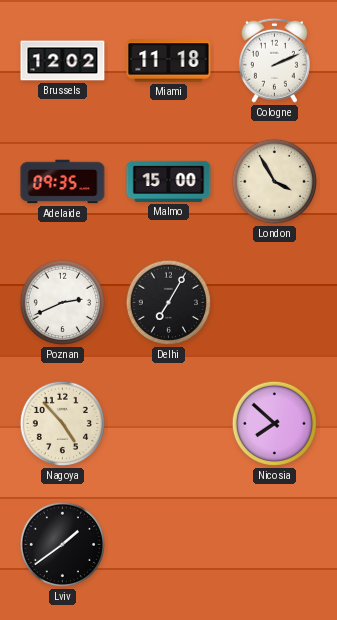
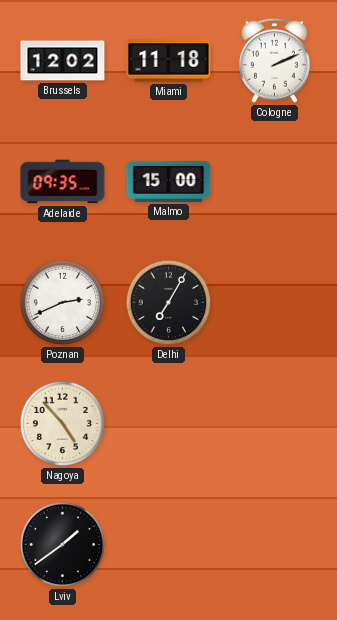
London: 3:55 -> none (274, 181)
Nicosia: 7:52 -> none (274, 423)
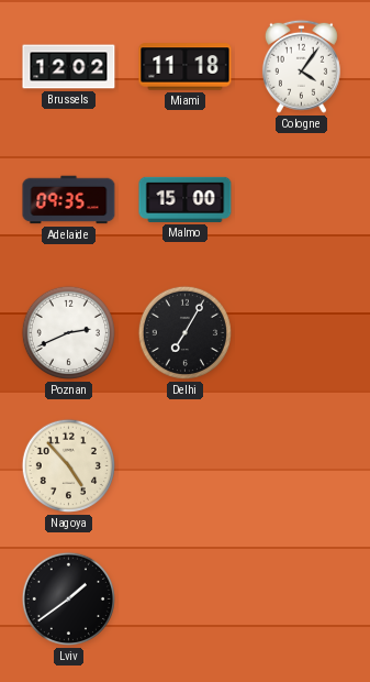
Cologne: 2:11 -> 4:06 (301, 66)
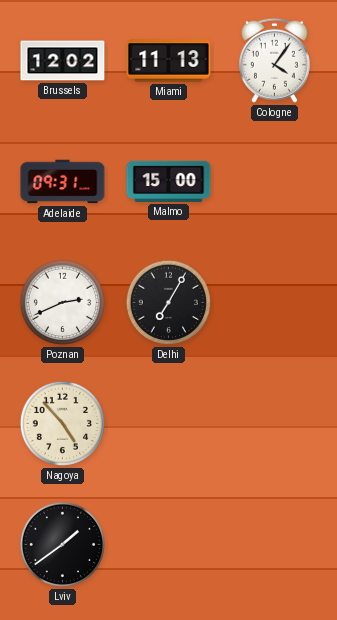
Miami: 11:18 -> 11:13 (169, 61)
Adelaide: 09:35 -> 09:31 (63, 182)
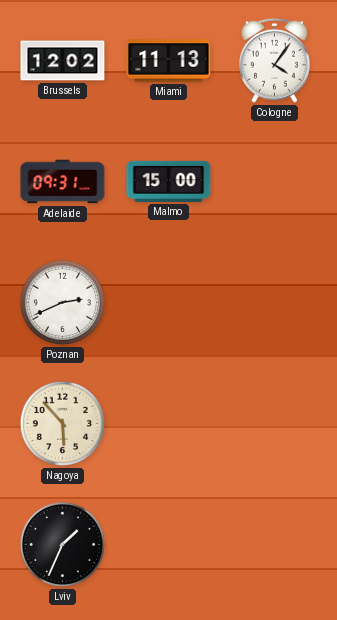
Delhi: 7:05 -> none (168, 302)
Nagoya: 4:53 -> 5:53 (62, 423)
Lviv: 1:39 -> 1:34 (62, 544)
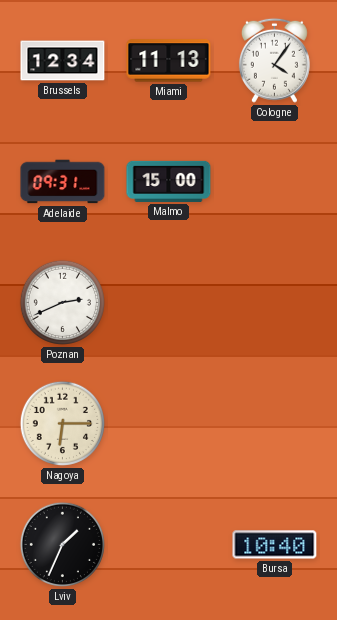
Brussels: 12:02 -> 12:34 (63, 61)
Nagoya: 5:53 -> 6:15 (62, 423)
Bursa: none -> 10:40 (275, 545)
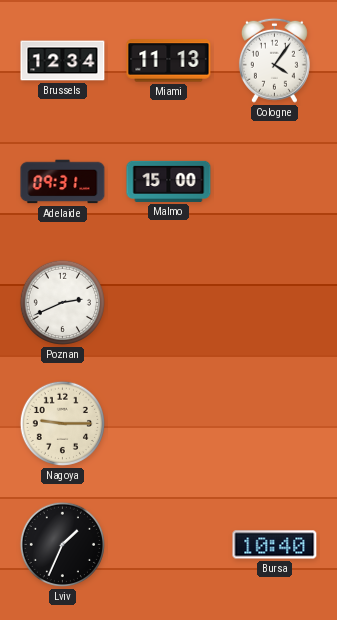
Nagoya: 6:15 -> 9:15 (62, 423)
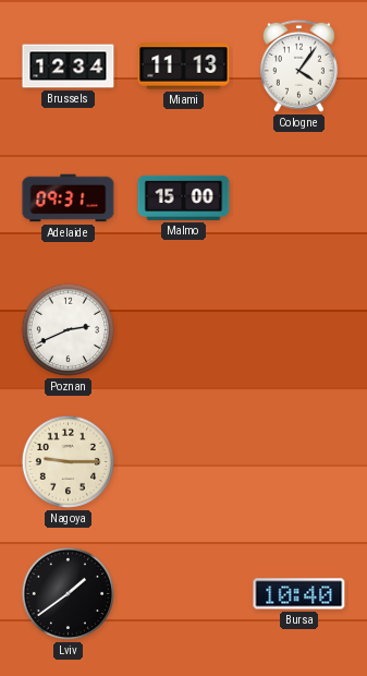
Lviv: 1:34 -> 1:39 (68, 593)
